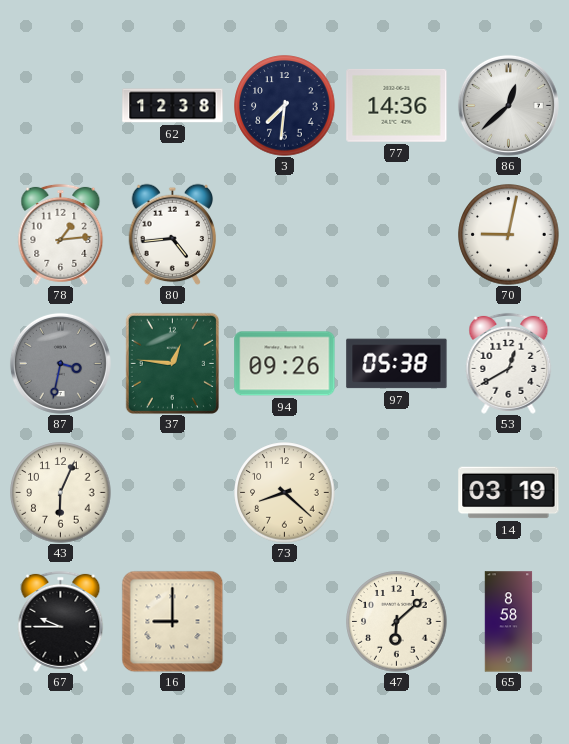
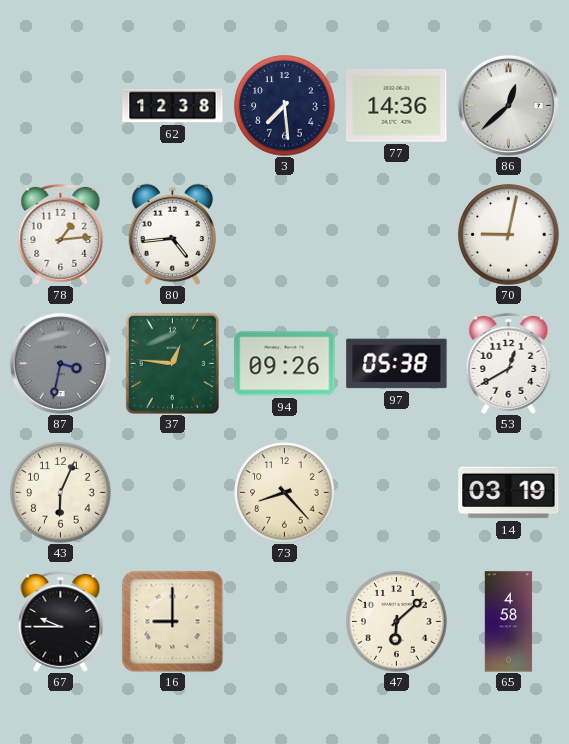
3: 7:31 -> 7:29 (285, 106)
73: 8:22 -> 8:23 (285, 493)
65: 8:58 -> 4:58 (509, 622)
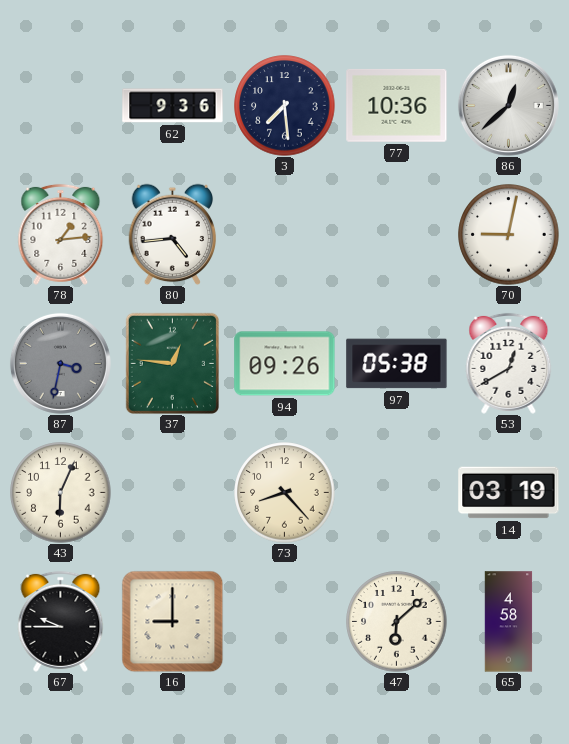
62: 12:38 -> 9:36 (173, 106)
77: 14:36 -> 10:36 (397, 105)
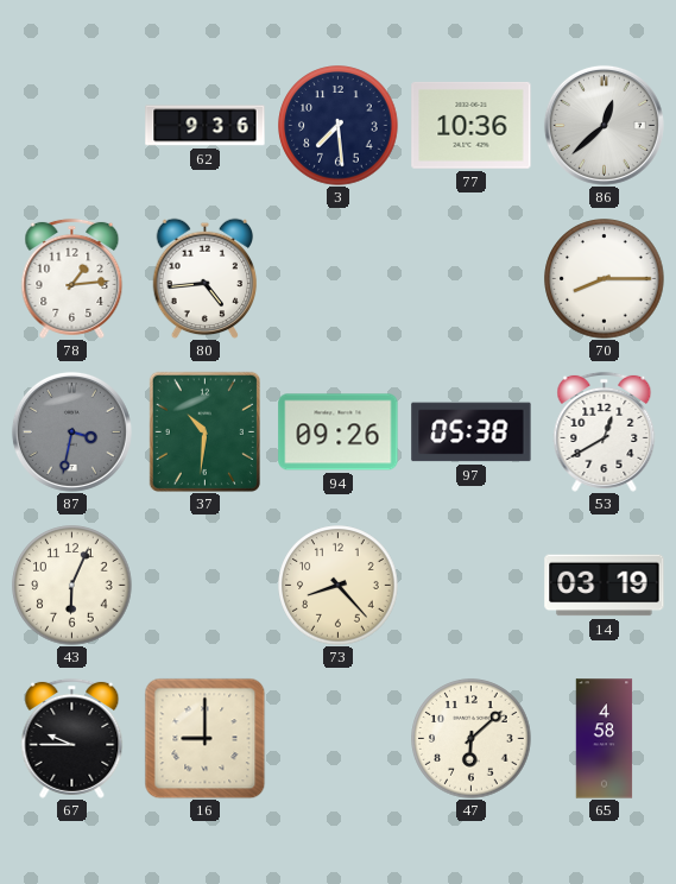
70: 9:02 -> 8:15 (605, 279)
37: 12:46 -> 10:31 (204, 431)
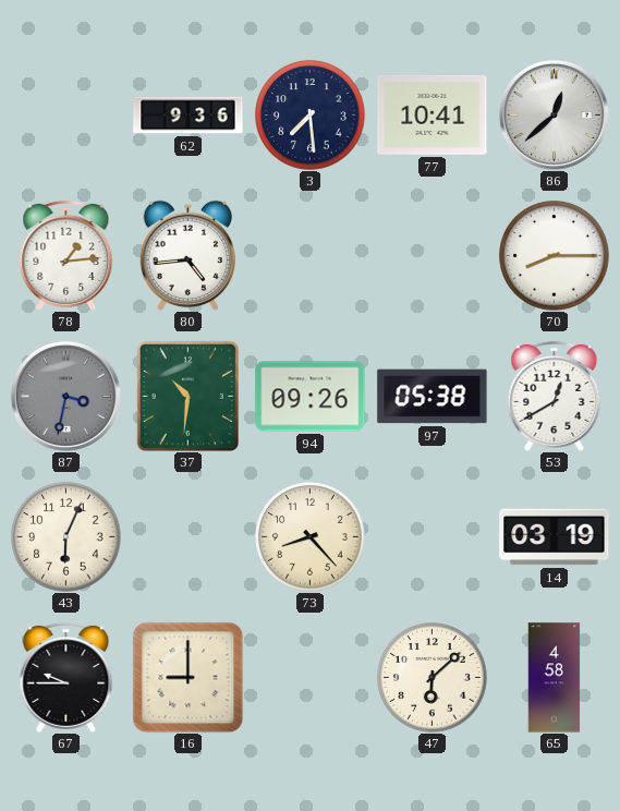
77: 10:36 -> 10:41 (433, 114)
